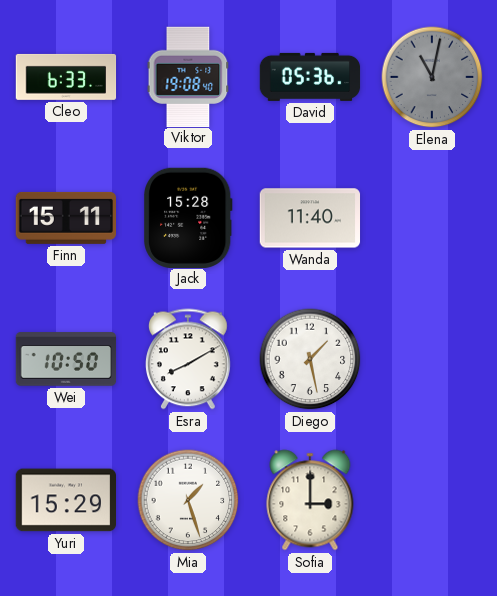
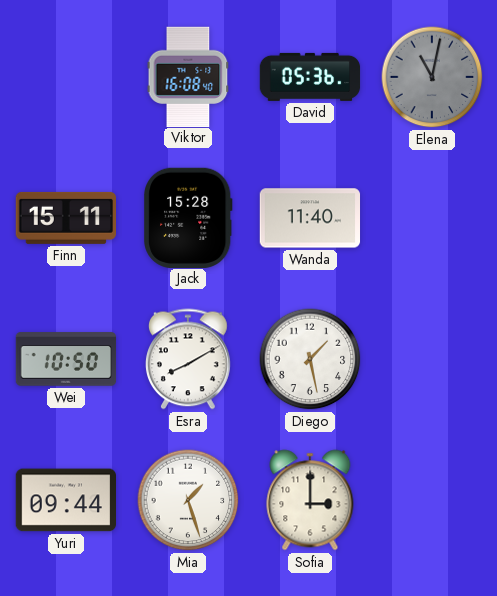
Cleo: 6:33 -> none (66, 77)
Viktor: 19:08 -> 16:08 (188, 76)
Yuri: 15:29 -> 09:44 (65, 500)
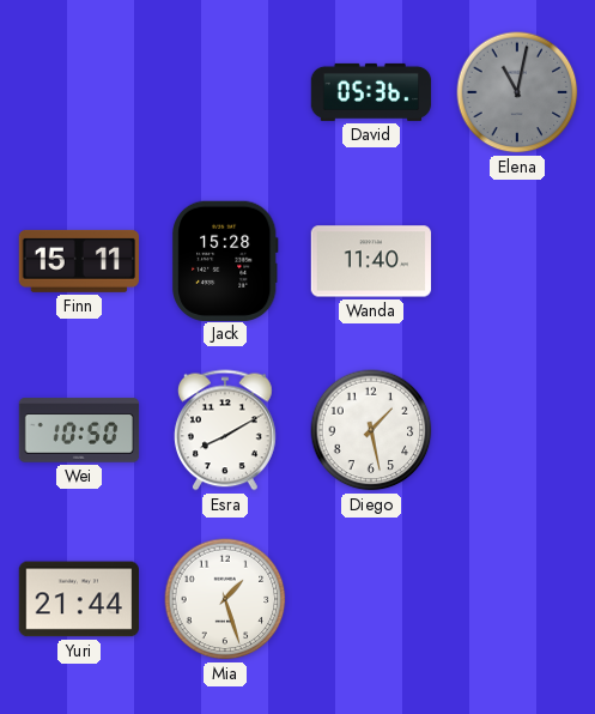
Viktor: 16:08 -> none (188, 76)
Yuri: 09:44 -> 21:44 (78, 599)
Sofia: 3:00 -> none (310, 500)
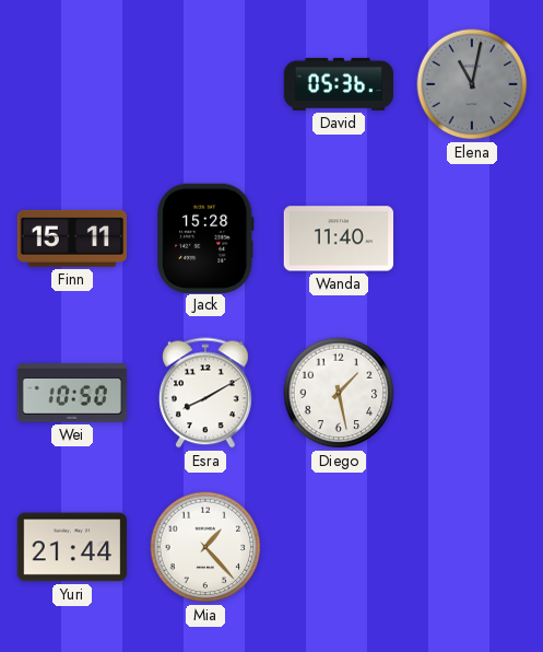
Mia: 1:27 -> 1:23 (205, 547)
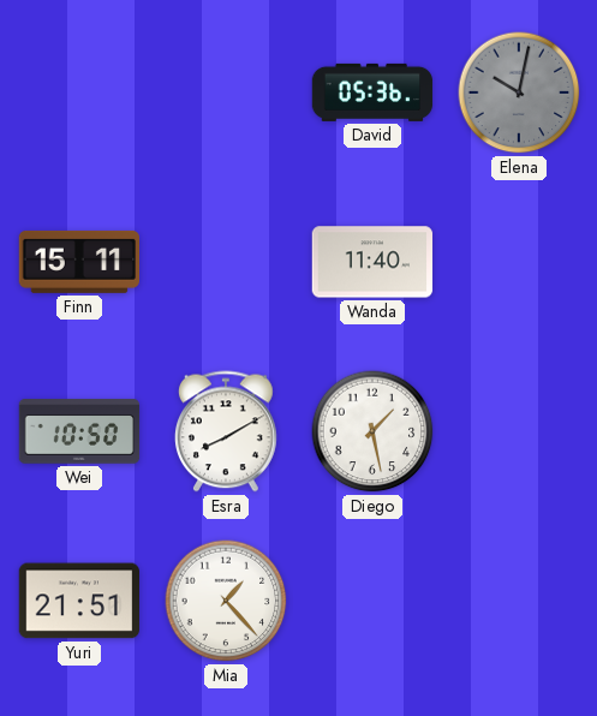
Elena: 11:02 -> 10:02 (519, 93)
Jack: 15:28 -> none (206, 237)
Yuri: 21:44 -> 21:51 (78, 601)
